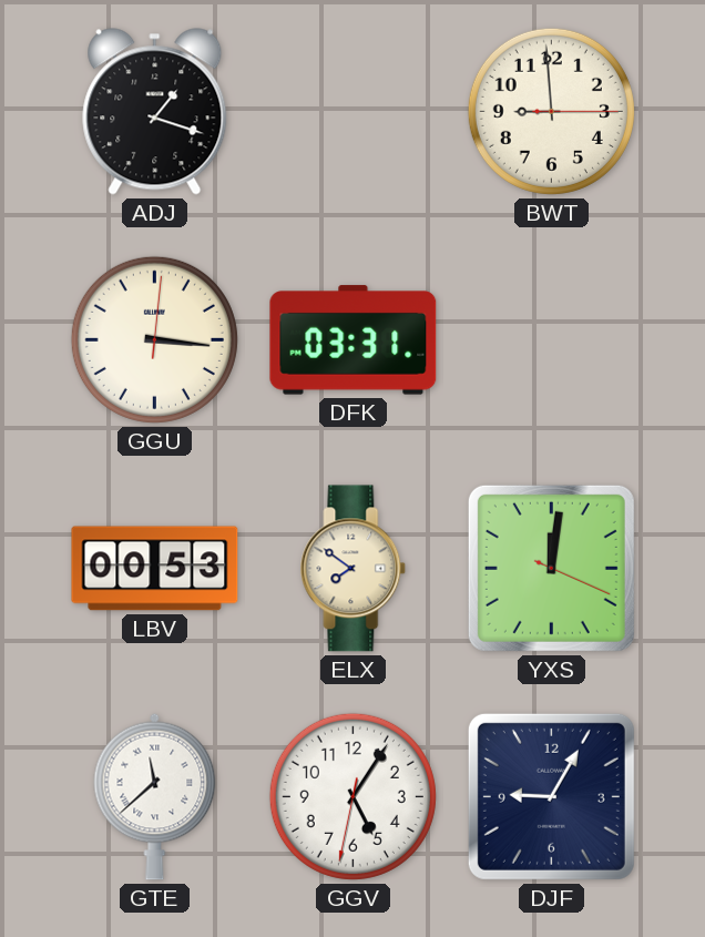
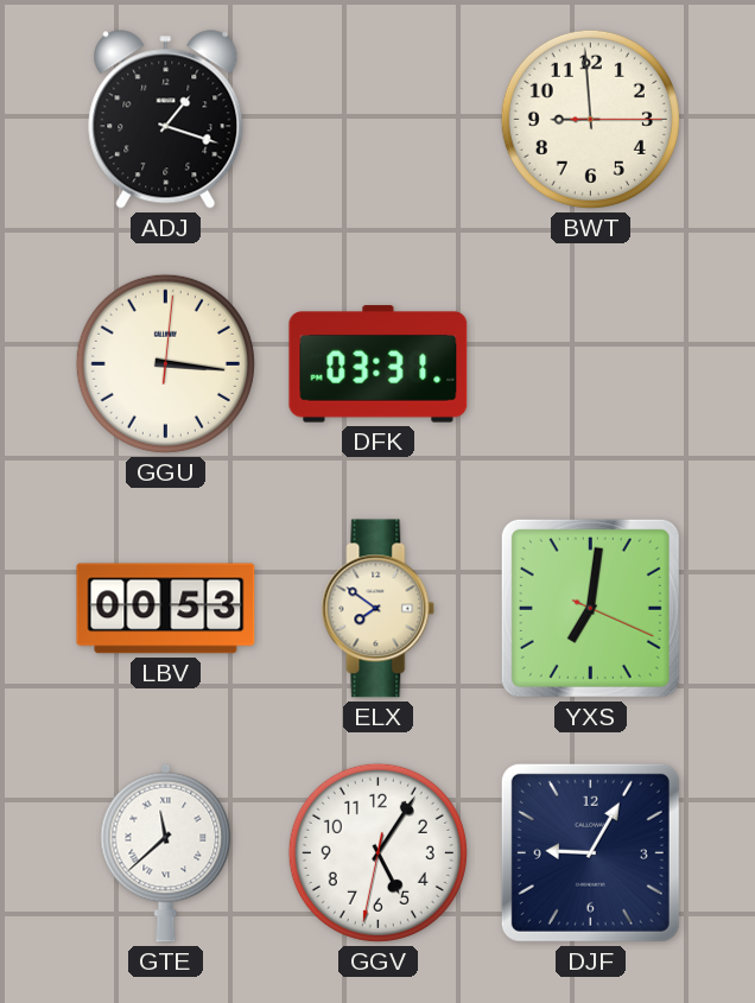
YXS: 12:01 -> 7:01 (590, 608)
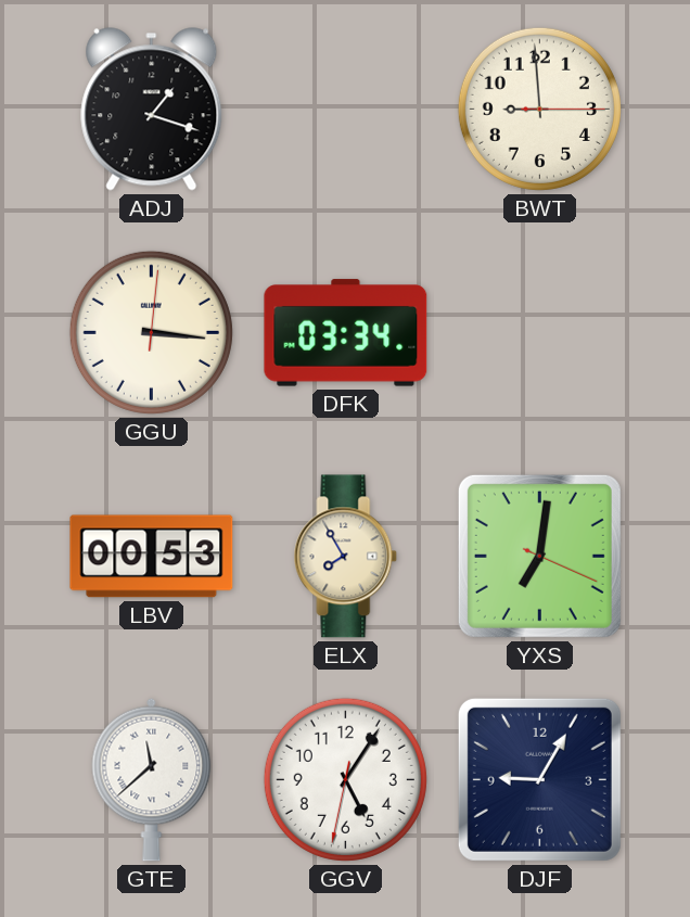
DFK: 03:31 -> 03:34 (346, 333)
ELX: 7:51 -> 7:55 (346, 557)
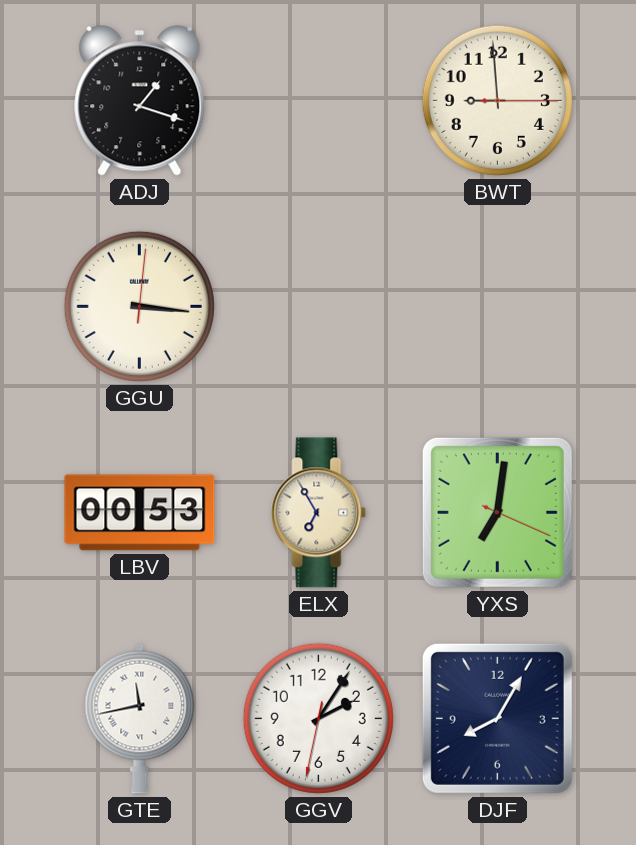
DFK: 03:34 -> none (346, 333)
ELX: 7:55 -> 6:55 (319, 513)
GTE: 11:38 -> 11:43 (140, 718)
GGV: 5:05 -> 2:05 (318, 718)
DJF: 9:05 -> 8:05 (497, 718)
